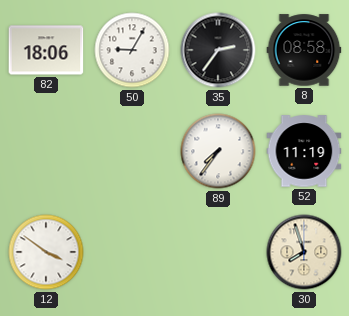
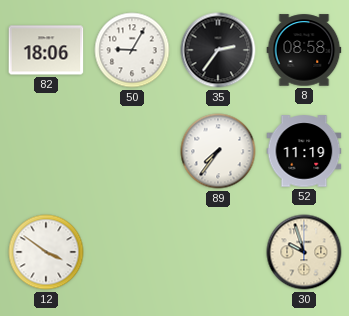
30: 7:57 -> 9:57 (304, 252)
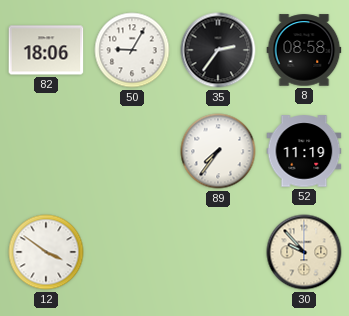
30: 9:57 -> 9:53 (304, 252)
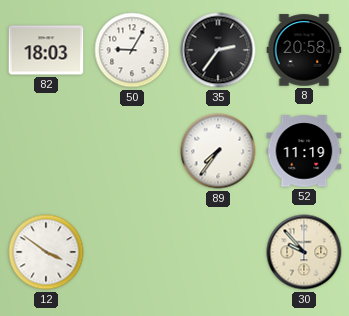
82: 18:06 -> 18:03 (46, 50)
8: 08:58 -> 20:58 (304, 50)
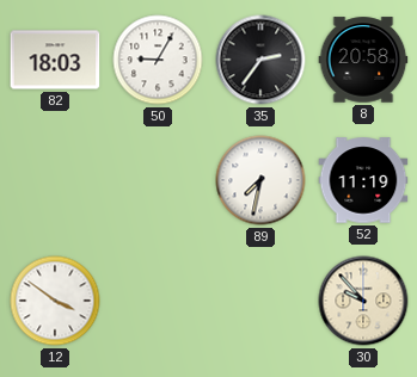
89: 7:36 -> 7:32 (260, 180)
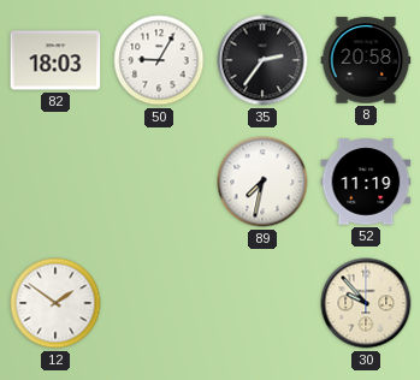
12: 3:51 -> 1:51 (55, 303)
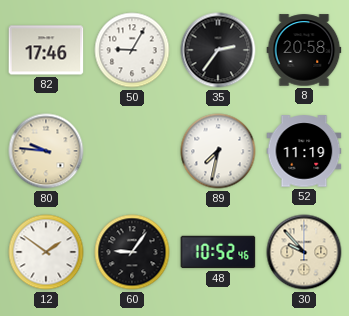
82: 18:03 -> 17:46 (46, 50)
80: none -> 9:46 (46, 151)
60: none -> 9:06 (132, 252)
48: none -> 10:52 (218, 252)
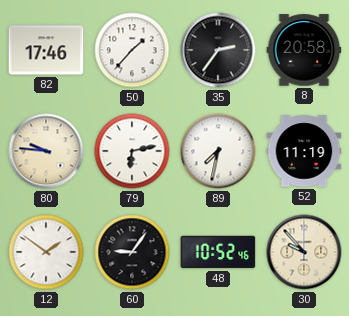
50: 9:05 -> 1:37 (132, 50)
79: none -> 6:13 (132, 151)
